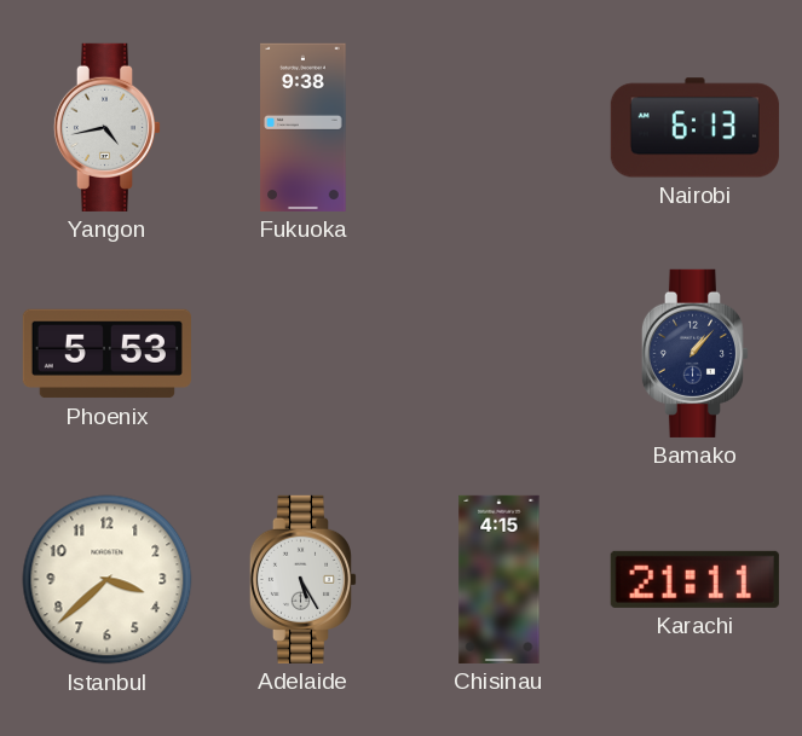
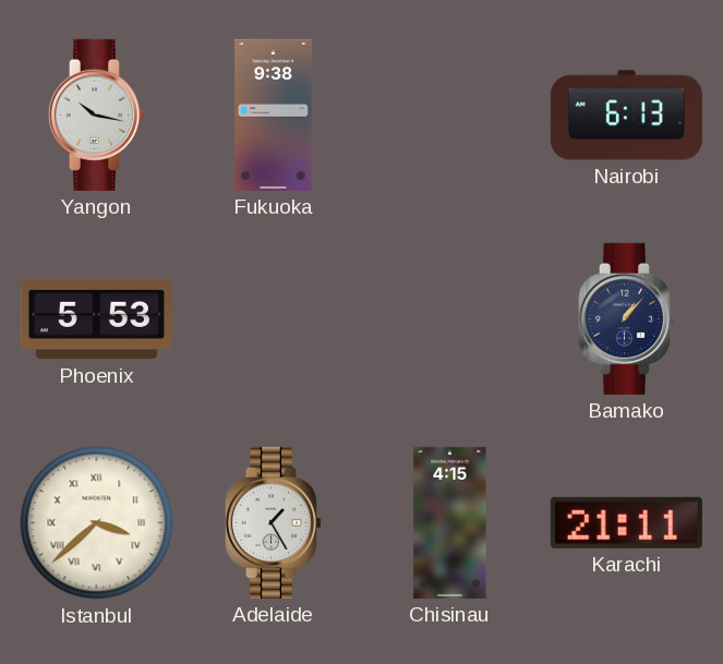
Yangon: 4:43 -> 10:17 (97, 114)
Istanbul numerals: Arabic -> Roman (97, 523)
Adelaide: 5:25 -> 1:25 (274, 522)
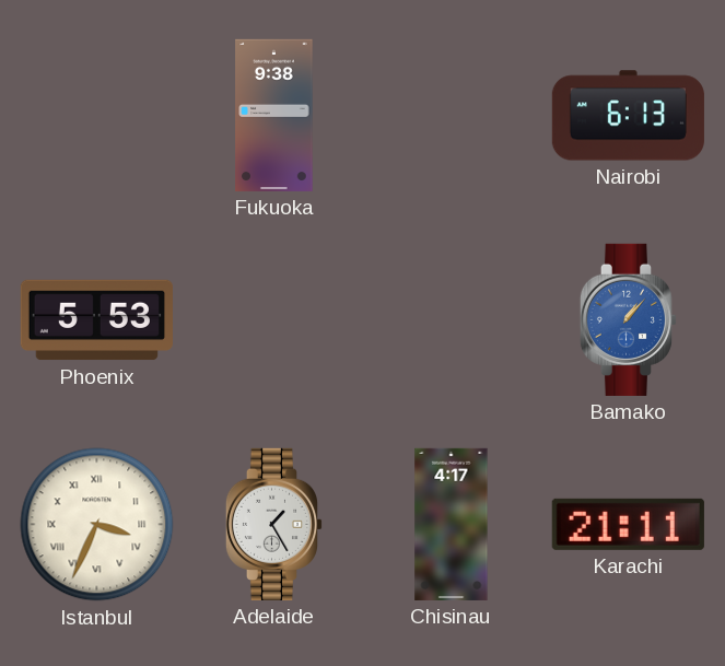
Yangon: 10:17 -> none (97, 114)
Bamako dial: navy -> blue (629, 319)
Istanbul: 3:38 -> 3:34 (97, 525)
Chisinau: 4:15 -> 4:17 (452, 524)
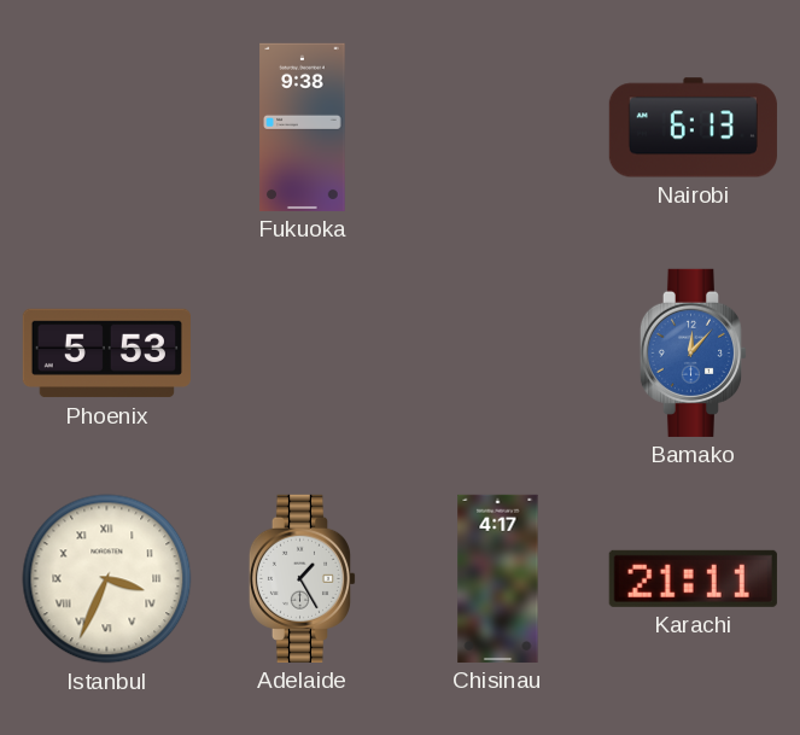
Bamako: 1:07 -> 12:07 (694, 352)
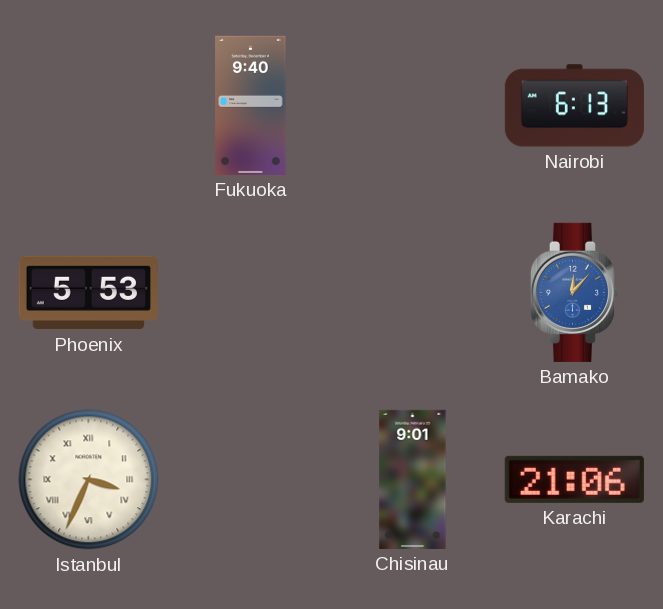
Fukuoka: 9:38 -> 9:40 (251, 105)
Adelaide: 1:25 -> none (303, 578)
Chisinau: 4:17 -> 9:01 (413, 479)
Karachi: 21:11 -> 21:06 (574, 479)
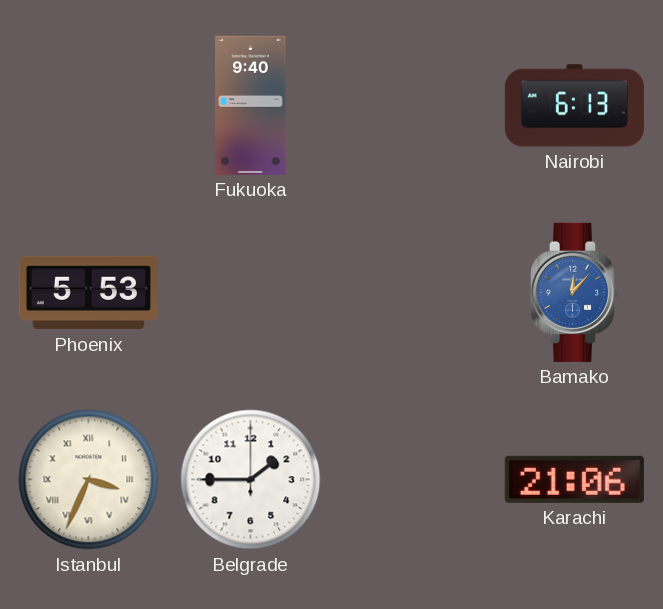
Belgrade: none -> 1:45 (251, 480)
Chisinau: 9:01 -> none (413, 479)
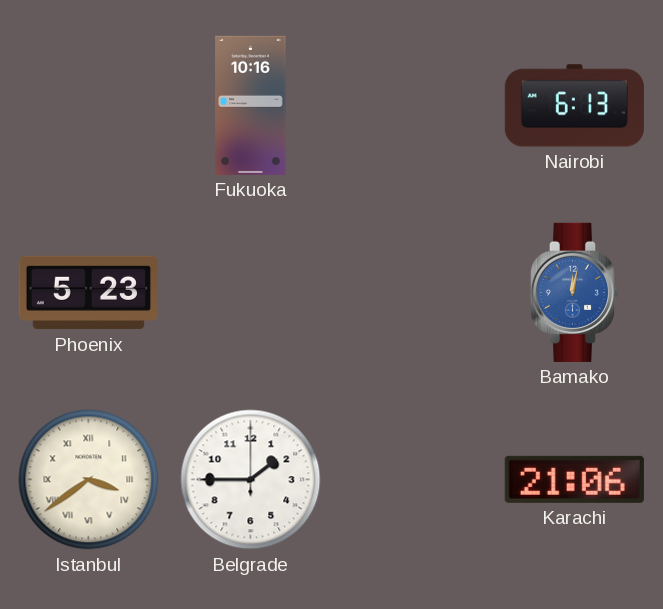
Fukuoka: 9:40 -> 10:16 (251, 105)
Phoenix: 5:53 -> 5:23 (88, 293)
Bamako: 12:07 -> 12:02 (575, 292)
Istanbul: 3:34 -> 3:39 (89, 480)
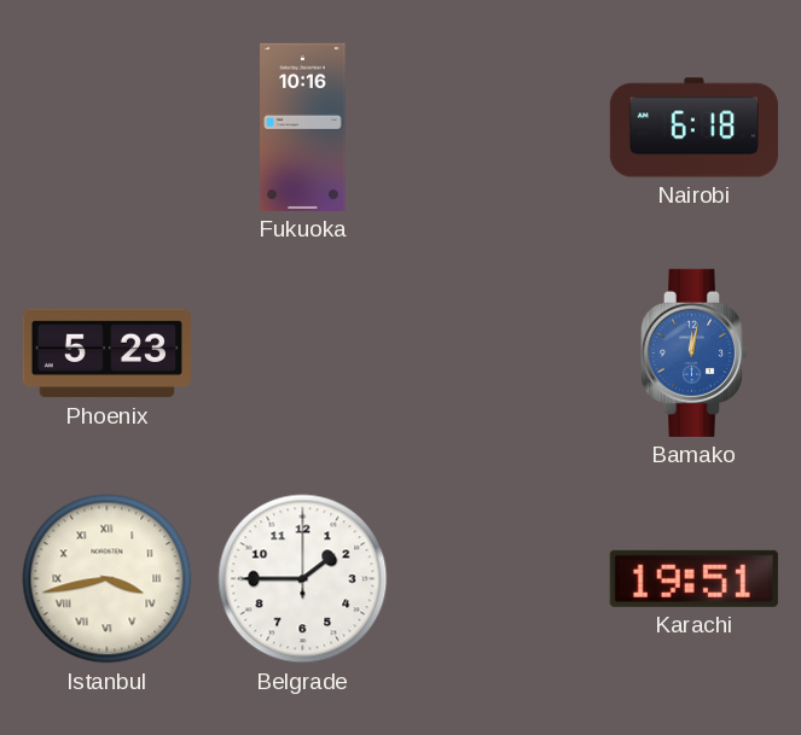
Nairobi: 6:13 -> 6:18 (693, 128)
Istanbul: 3:39 -> 3:43 (108, 579)
Karachi: 21:06 -> 19:51 (693, 578)
